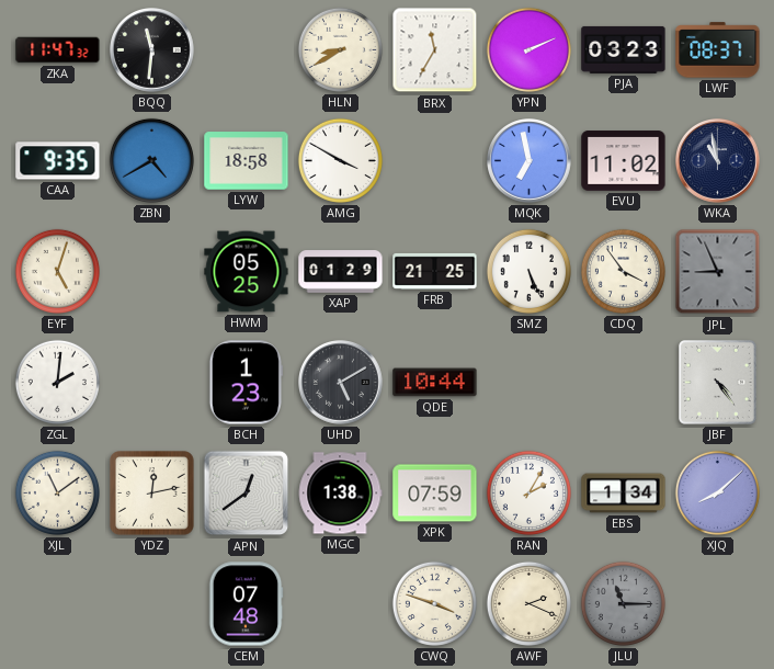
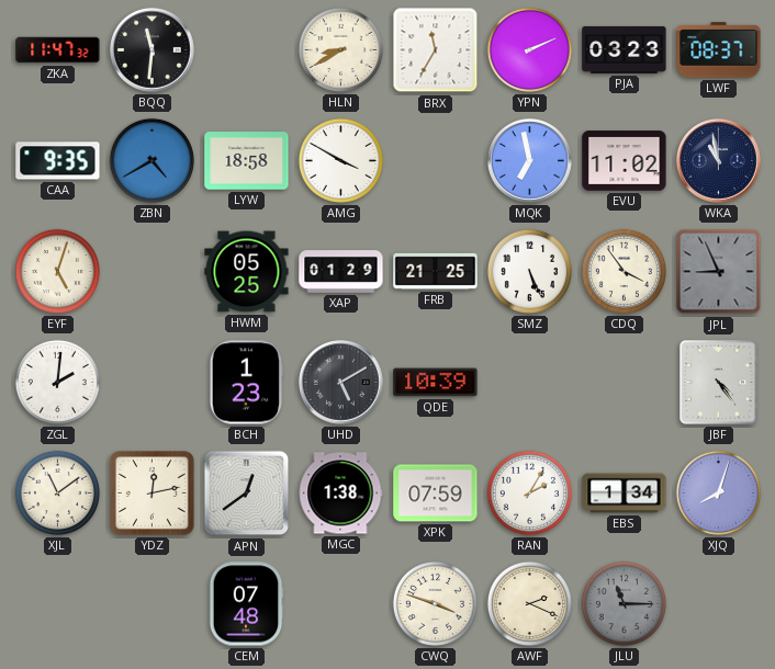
QDE: 10:44 -> 10:39 (436, 383)
XJQ: 8:08 -> 8:03 (718, 492)
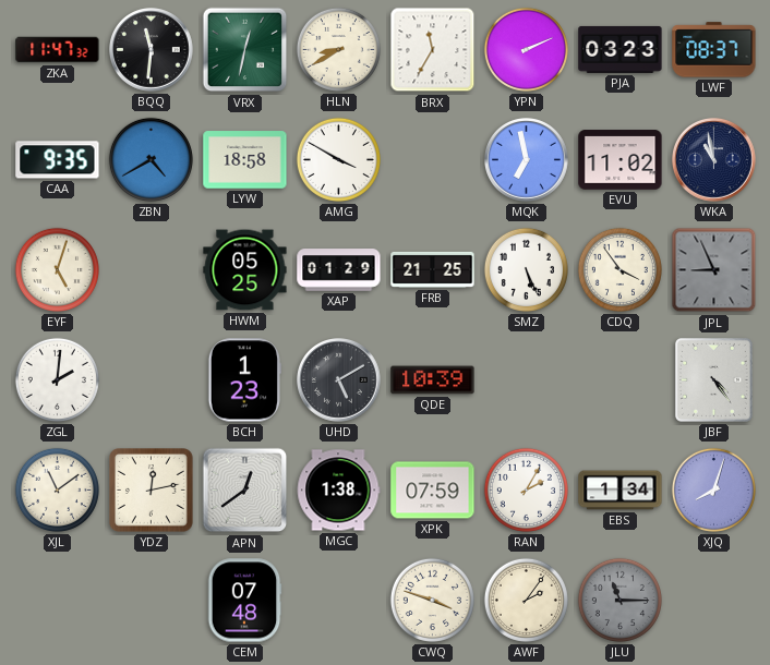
VRX: none -> 12:32 (245, 50)
AWF: 2:19 -> 2:06 (526, 600)
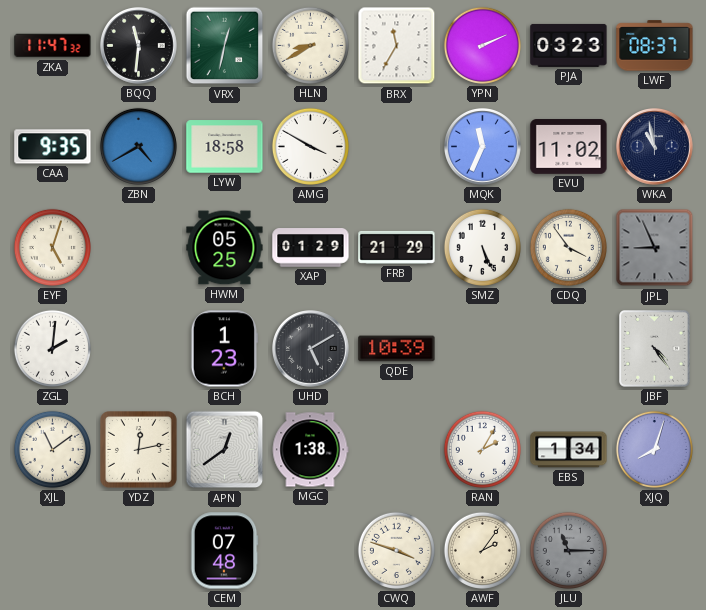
MQK: 6:58 -> 11:34 (483, 147)
FRB: 21:25 -> 21:29 (397, 247)
XPK: 07:59 -> none (433, 491)
